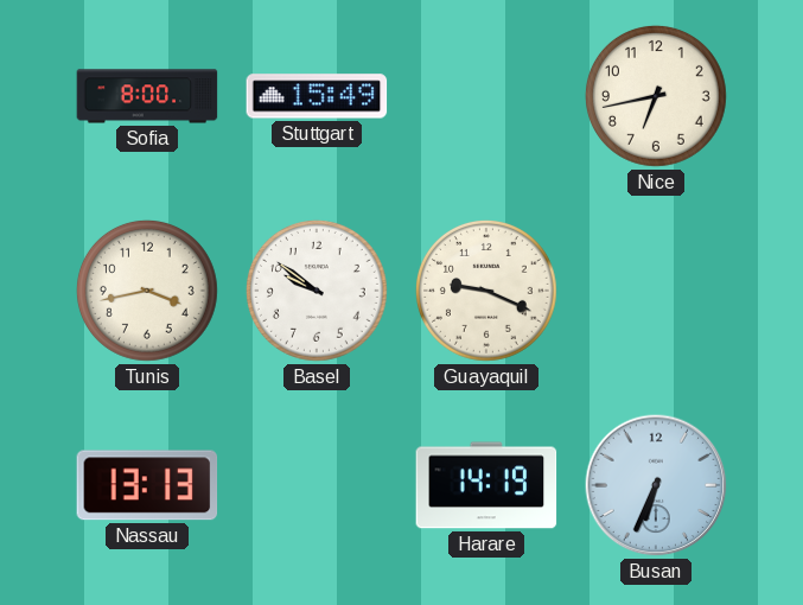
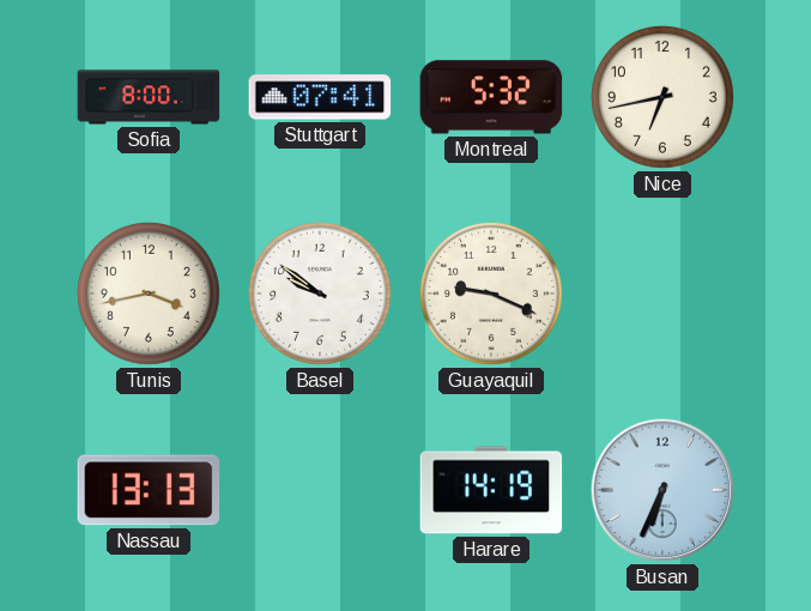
Stuttgart: 15:49 -> 07:41 (320, 97)
Montreal: none -> 5:32 (491, 97)
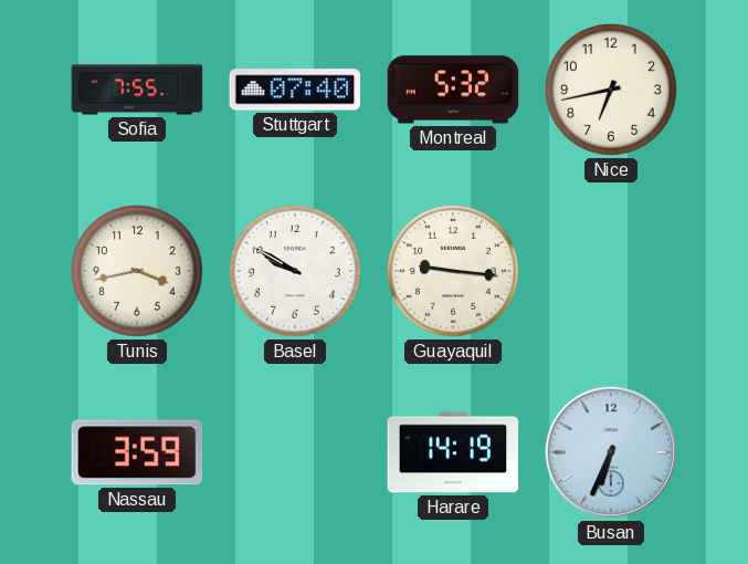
Sofia: 8:00 -> 7:55 (137, 90)
Stuttgart: 07:41 -> 07:40 (295, 90)
Basel: 9:51 -> 9:50 (295, 271)
Guayaquil: 9:19 -> 9:16 (453, 271)
Nassau: 13:13 -> 3:59 (137, 452)
